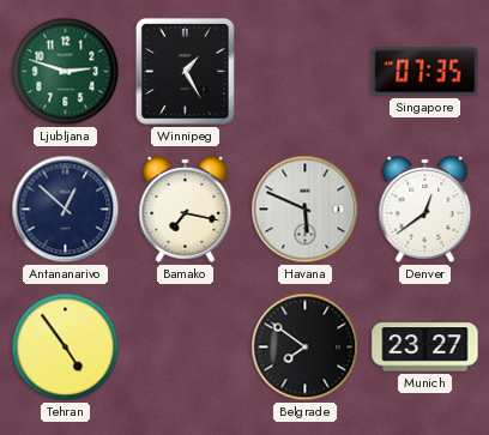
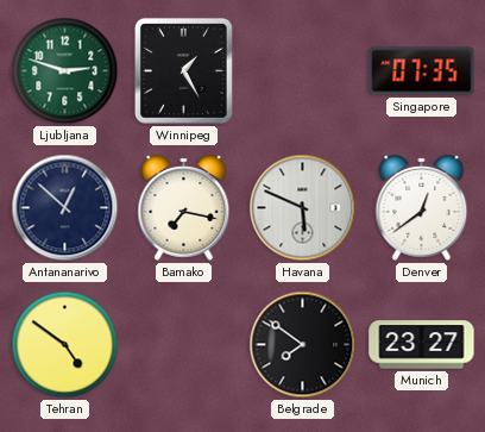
Tehran: 4:54 -> 4:51 (65, 345)
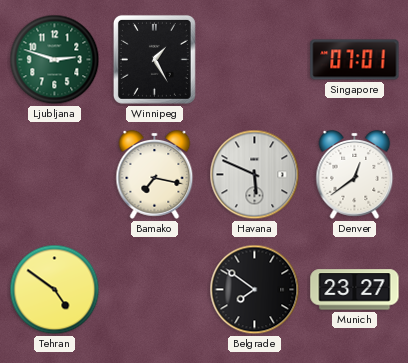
Singapore: 07:35 -> 07:01 (355, 60)
Antananarivo: 12:52 -> none (65, 208)
